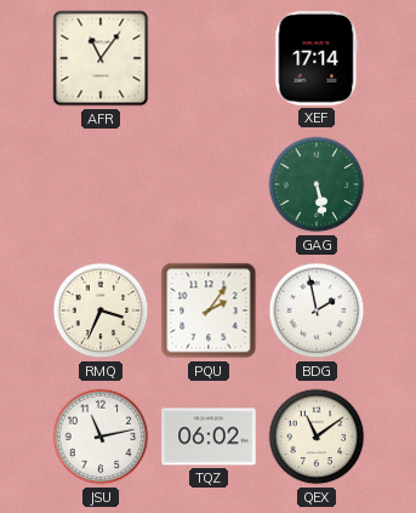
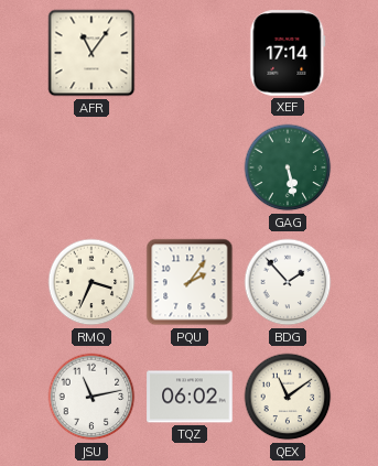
BDG: 1:58 -> 1:53 (288, 282)
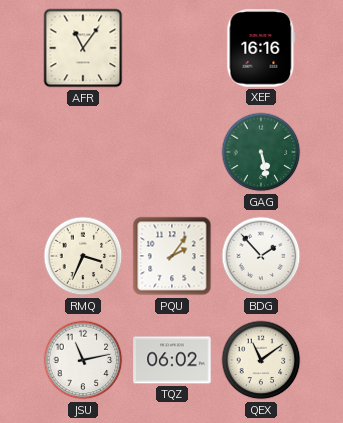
XEF: 17:14 -> 16:16 (261, 48)
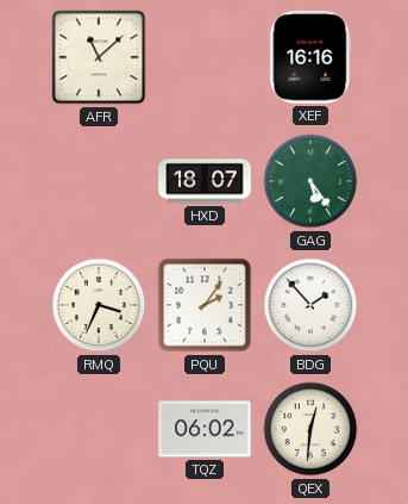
AFR: 11:06 -> 11:08 (99, 57)
HXD: none -> 18:07 (205, 181)
GAG: 5:28 -> 5:24 (310, 181)
JSU: 11:13 -> none (83, 360)
QEX: 11:09 -> 12:31 (310, 429)
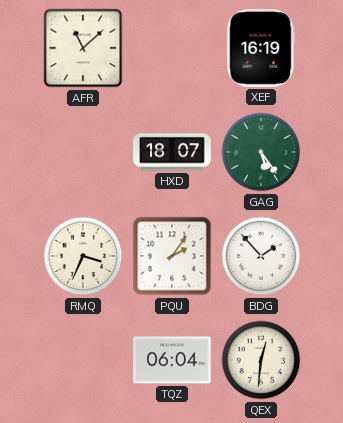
XEF: 16:16 -> 16:19 (261, 48)
TQZ: 06:02 -> 06:04 (172, 360)
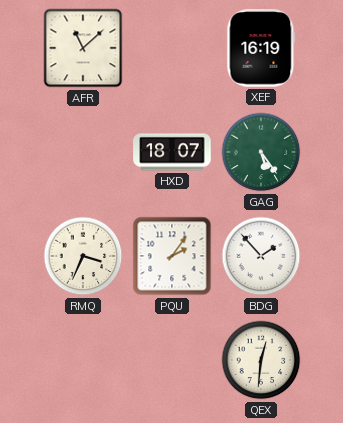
TQZ: 06:04 -> none (172, 360)
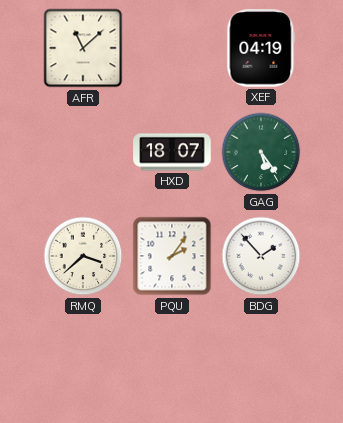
XEF: 16:19 -> 04:19 (261, 48)
RMQ: 3:34 -> 3:38 (83, 256)
QEX: 12:31 -> none (261, 360)
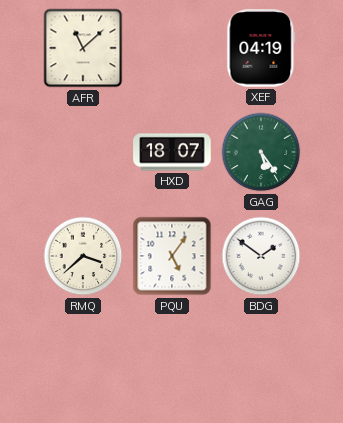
PQU: 2:06 -> 5:06 (172, 256)
BDG: 1:53 -> 1:51 (261, 256)
